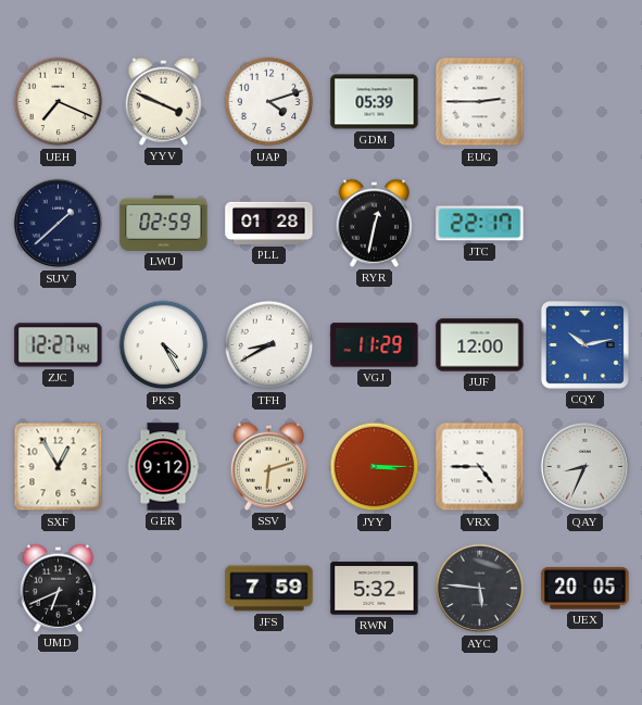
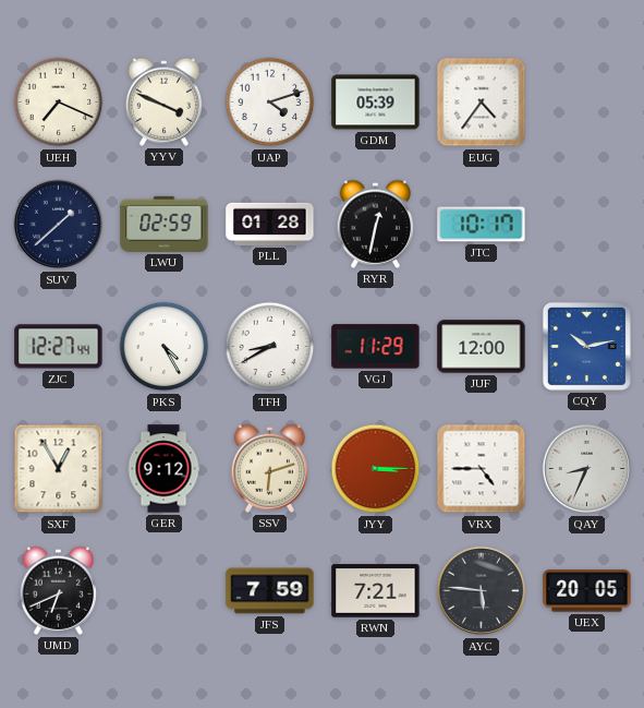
EUG: 2:45 -> 4:36 (482, 103)
JTC: 22:17 -> 10:17 (482, 225)
RWN: 5:32 -> 7:21 (376, 591)
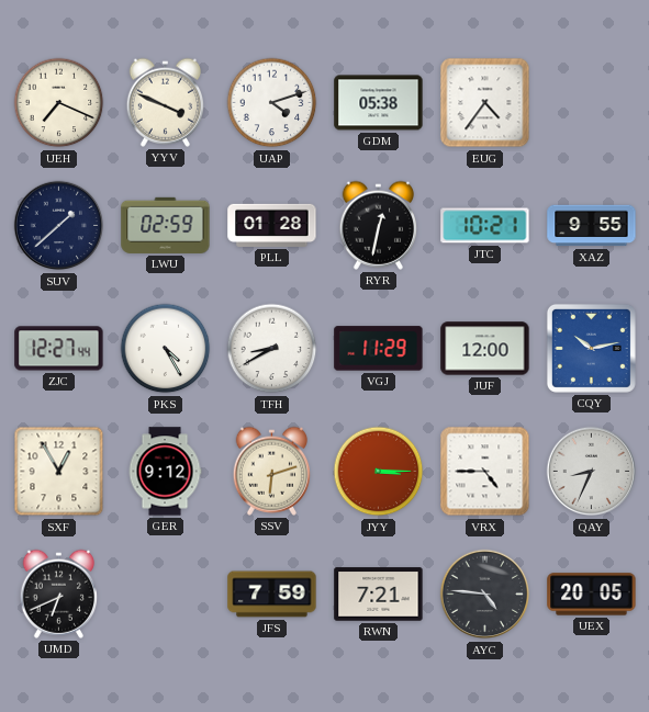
GDM: 05:39 -> 05:38 (379, 103)
JTC: 10:17 -> 10:21 (485, 226)
XAZ: none -> 9:55 (592, 226)
AYC: 5:46 -> 4:46 (485, 595)
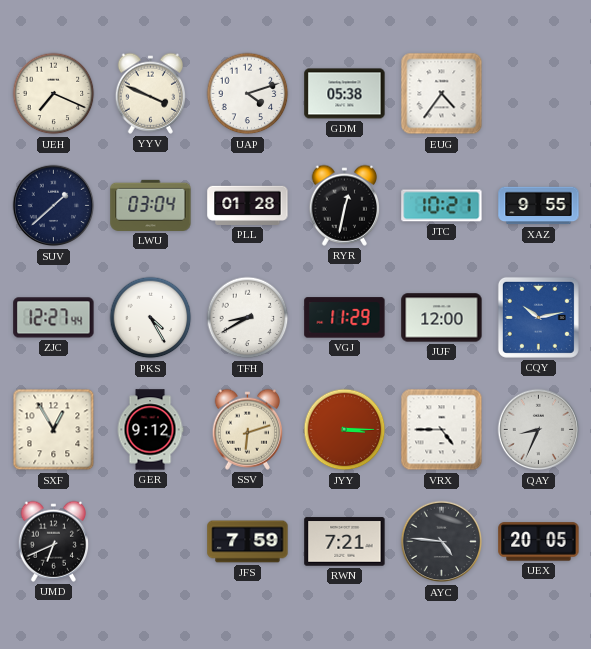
LWU: 02:59 -> 03:04 (151, 205)
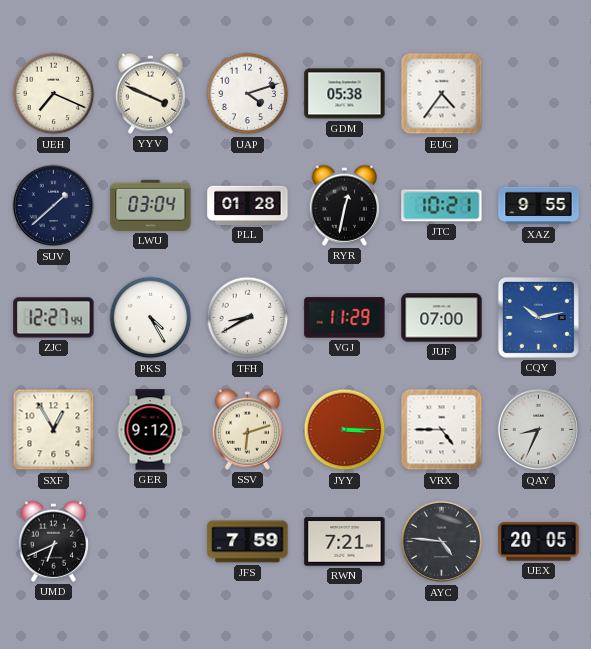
JUF: 12:00 -> 07:00 (442, 318)
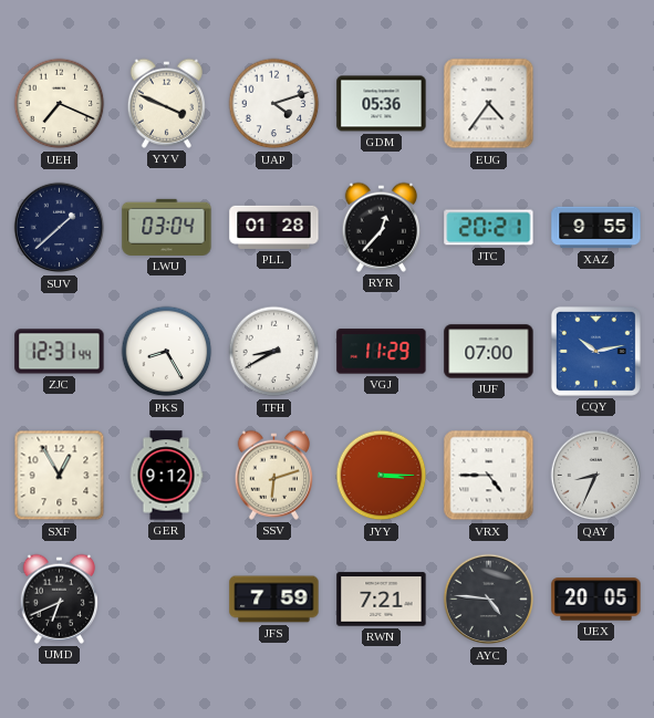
GDM: 05:38 -> 05:36 (382, 104)
RYR: 12:32 -> 12:37 (382, 227)
JTC: 10:21 -> 20:21 (489, 228)
ZJC: 12:27 -> 12:31 (60, 352)
PKS: 4:25 -> 8:25 (167, 352)
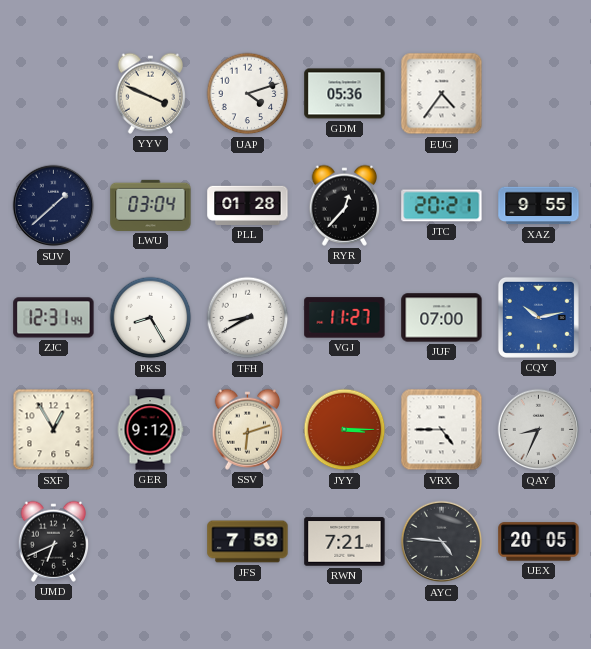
UEH: 7:19 -> none (60, 104)
VGJ: 11:29 -> 11:27 (345, 318)
